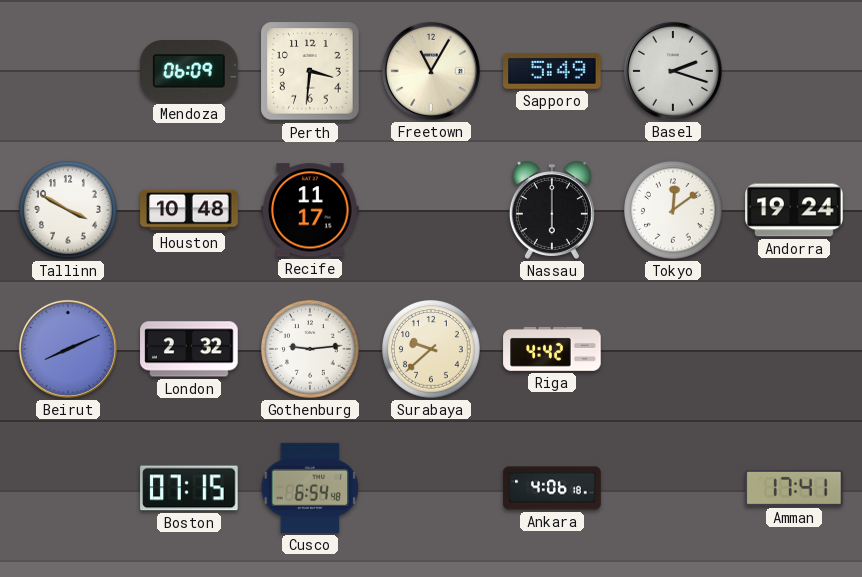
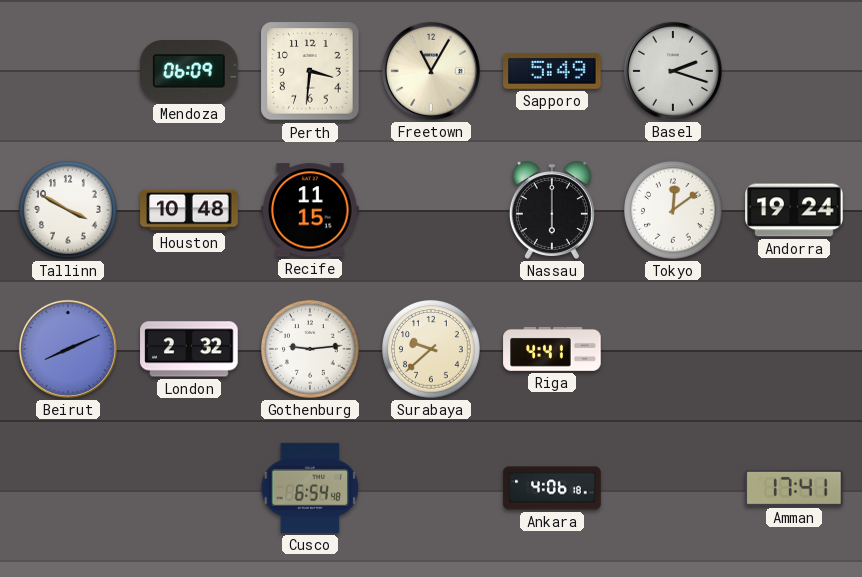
Recife: 11:17 -> 11:15 (310, 210)
Riga: 4:42 -> 4:41 (552, 349)
Boston: 07:15 -> none (189, 488)
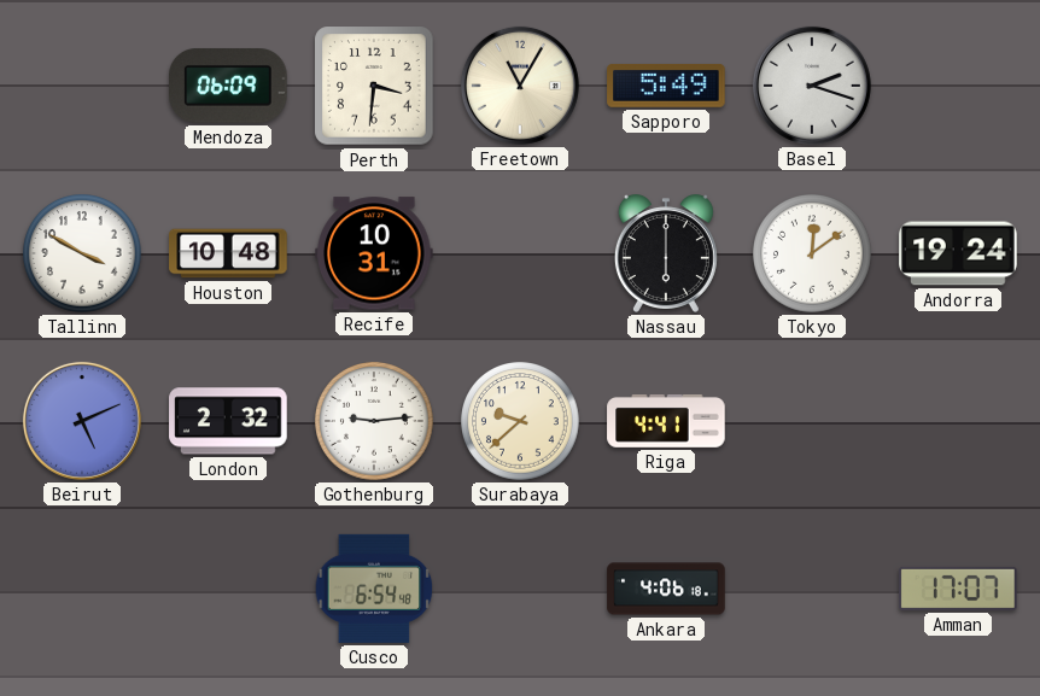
Recife: 11:15 -> 10:31 (374, 253)
Beirut: 8:11 -> 5:11 (82, 421)
Amman: 17:41 -> 17:07 (958, 589)
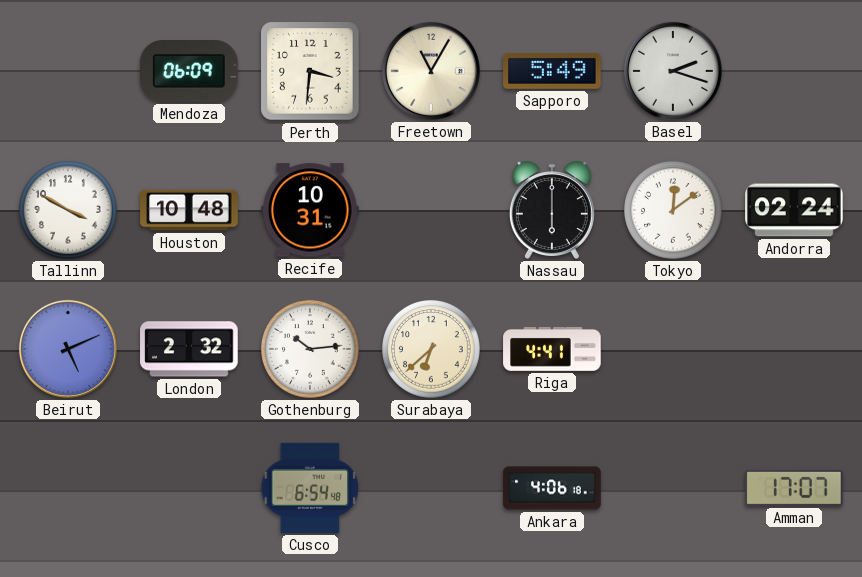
Andorra: 19:24 -> 02:24 (794, 210)
Gothenburg: 9:14 -> 10:14 (310, 349)
Surabaya: 9:38 -> 6:38 (431, 349)
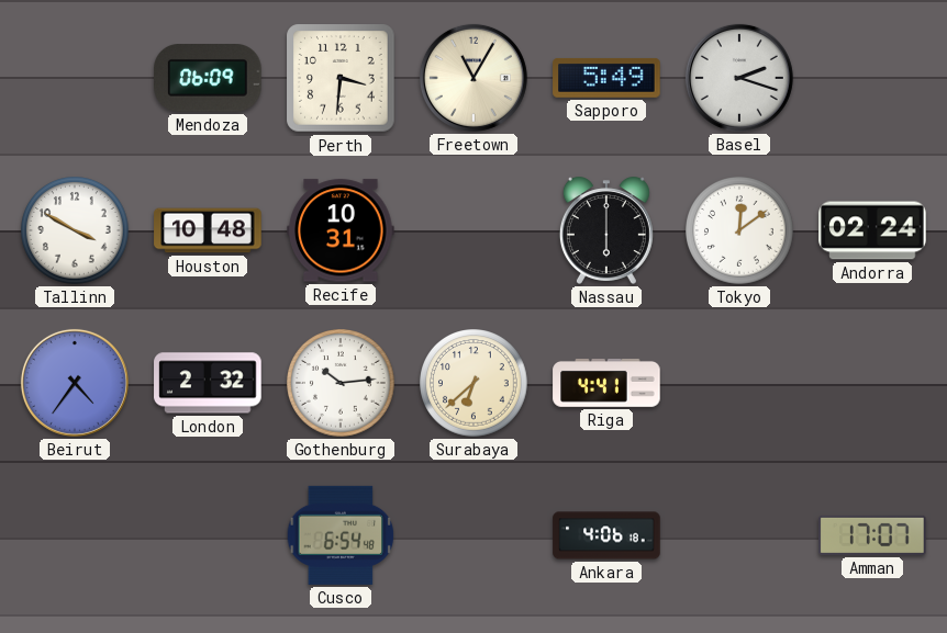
Beirut: 5:11 -> 4:36 (75, 383)
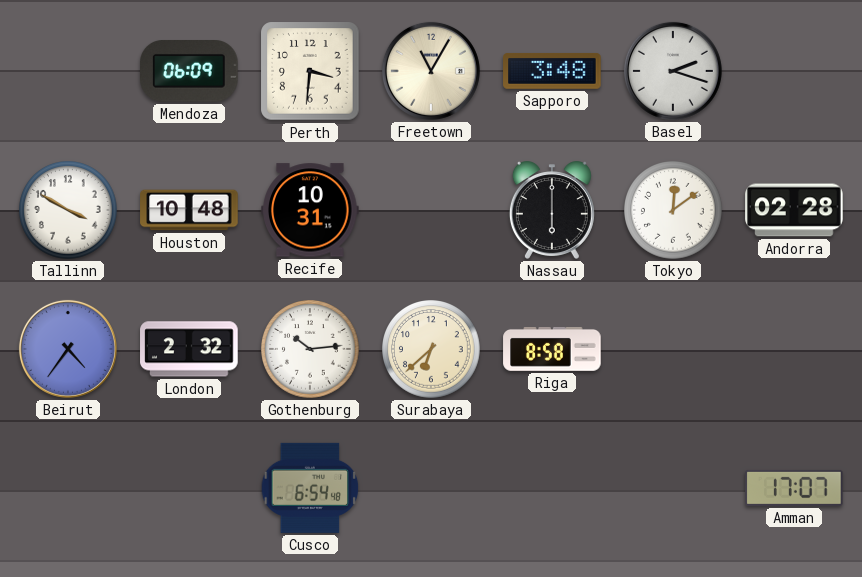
Sapporo: 5:49 -> 3:48 (552, 71)
Andorra: 02:24 -> 02:28 (794, 210)
Riga: 4:41 -> 8:58 (552, 349)
Ankara: 4:06 -> none (606, 535)
